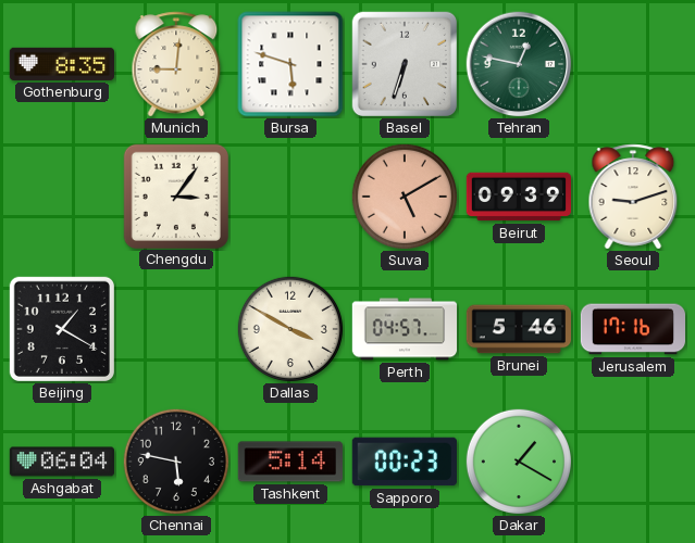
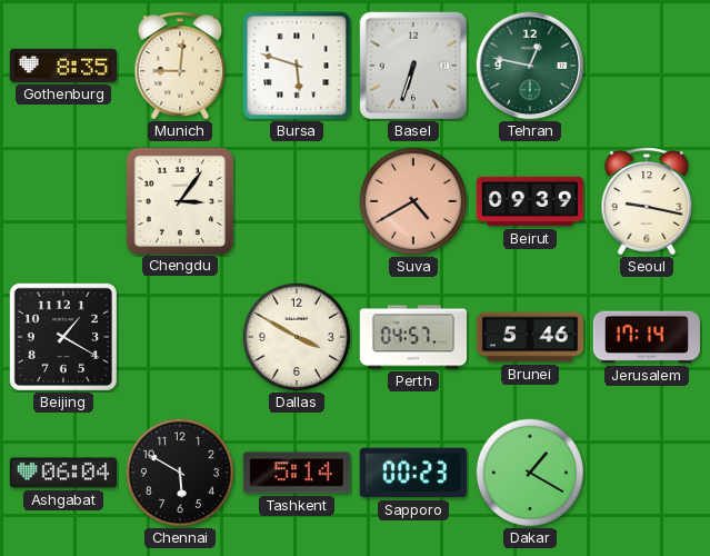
Suva: 5:10 -> 4:40 (412, 200)
Seoul: 9:12 -> 9:17 (647, 201)
Jerusalem: 17:16 -> 17:14 (646, 337)
Chennai: 5:47 -> 5:50 (179, 471)
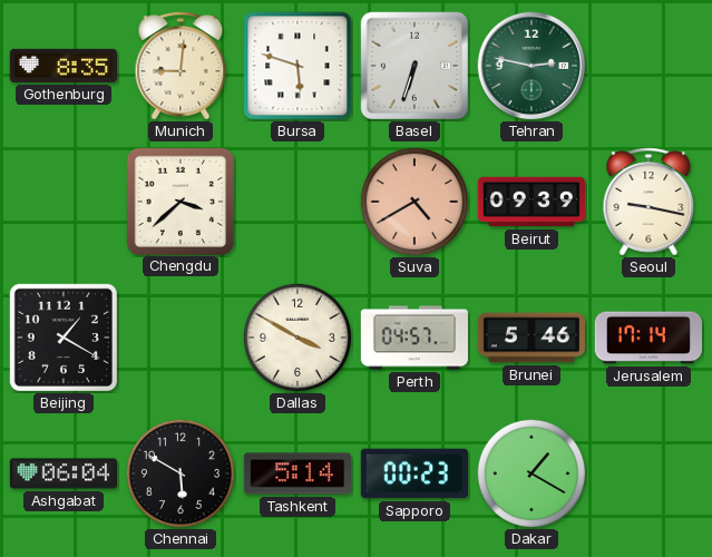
Tehran: 12:47 -> 2:47 (531, 66)
Chengdu: 3:06 -> 3:38 (179, 201)
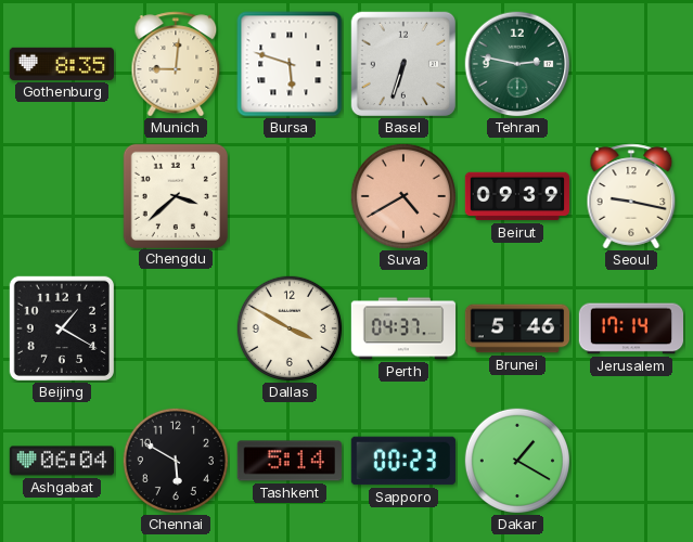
Perth: 04:57 -> 04:37 (403, 328)
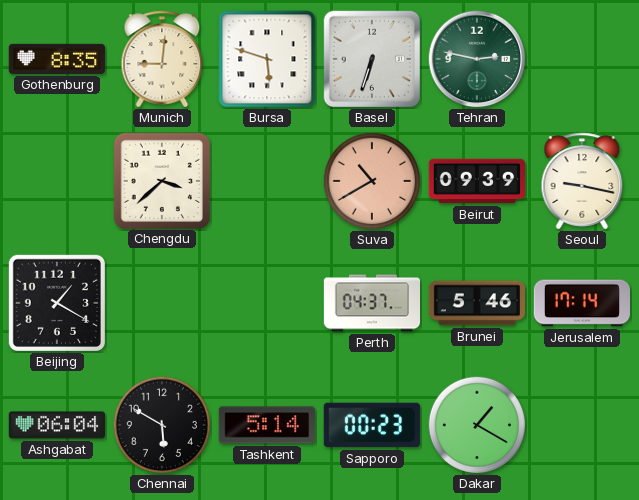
Suva: 4:40 -> 10:40 (371, 180)
Dallas: 3:50 -> none (288, 327)
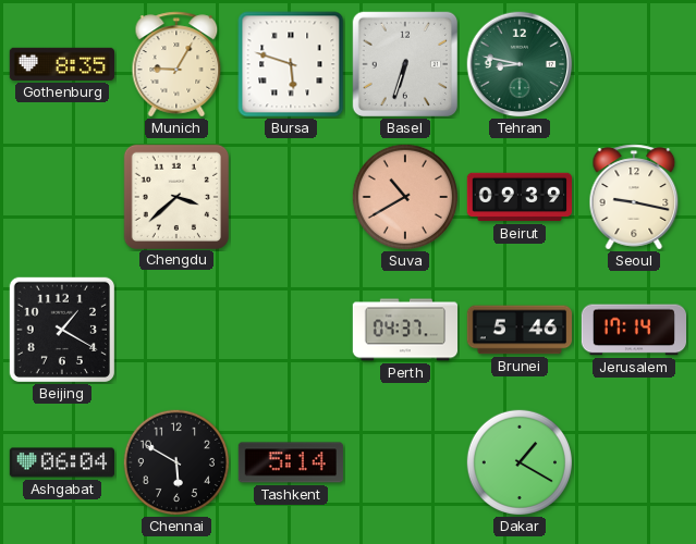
Munich: 9:01 -> 9:05 (176, 64)
Tehran: 2:47 -> 8:47 (520, 64)
Sapporo: 00:23 -> none (372, 425)
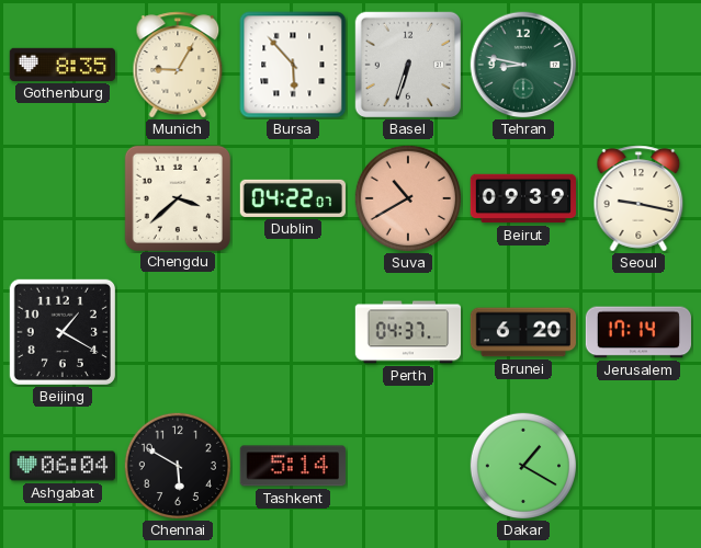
Bursa: 5:48 -> 5:53 (293, 65)
Dublin: none -> 04:22 (292, 198)
Brunei: 5:46 -> 6:20 (522, 332)
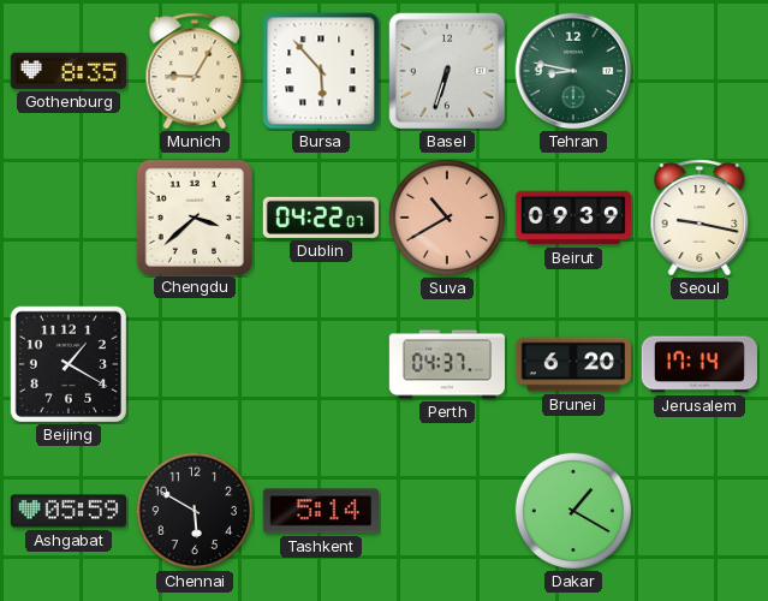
Ashgabat: 06:04 -> 05:59 (67, 511)
